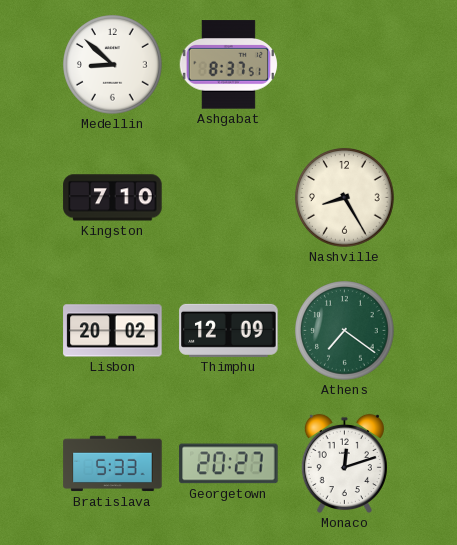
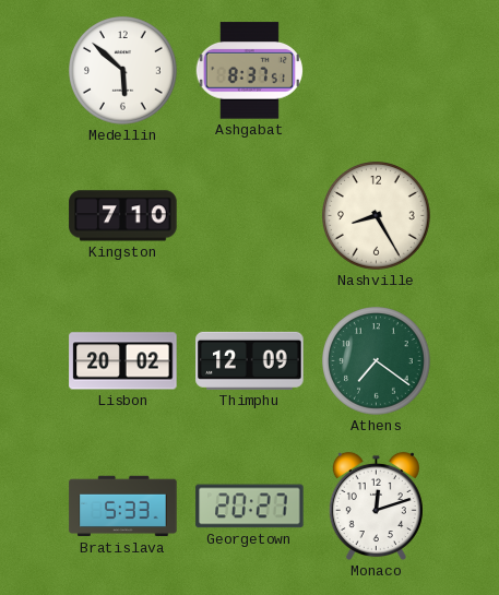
Medellin: 8:52 -> 5:52 (123, 71)
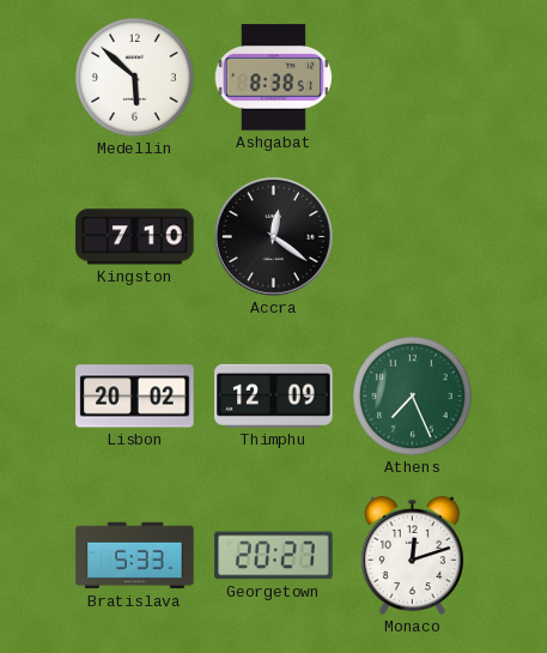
Ashgabat: 8:37 -> 8:38 (273, 78)
Accra: none -> 12:21 (273, 236)
Nashville: 8:25 -> none (377, 216)
Athens: 7:21 -> 7:26 (413, 397)
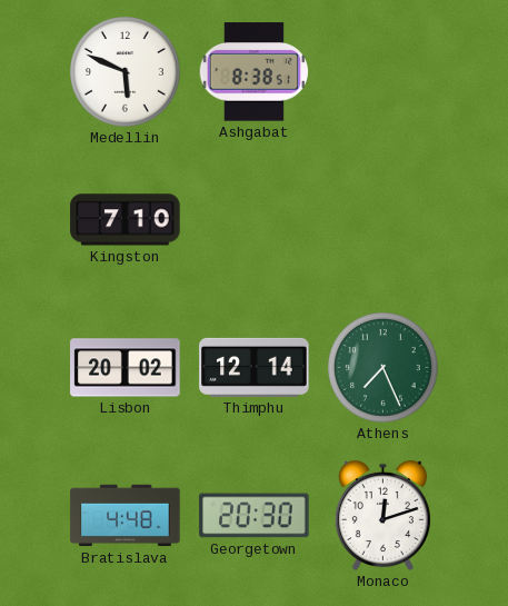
Medellin: 5:52 -> 5:49 (126, 72)
Accra: 12:21 -> none (273, 236)
Thimphu: 12:09 -> 12:14 (255, 367)
Bratislava: 5:33 -> 4:48 (126, 516)
Georgetown: 20:27 -> 20:30 (255, 516)
